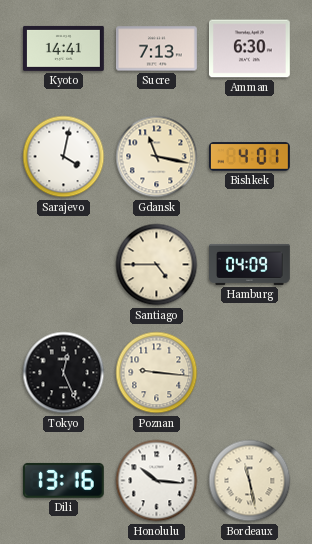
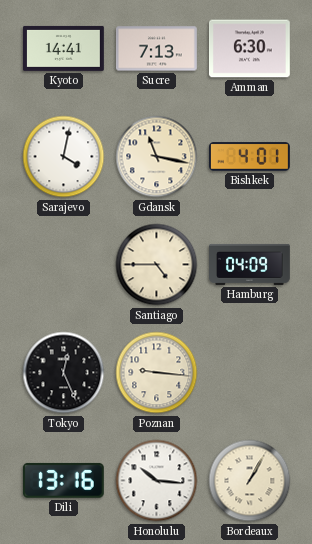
Bordeaux: 11:28 -> 1:05 (250, 481)
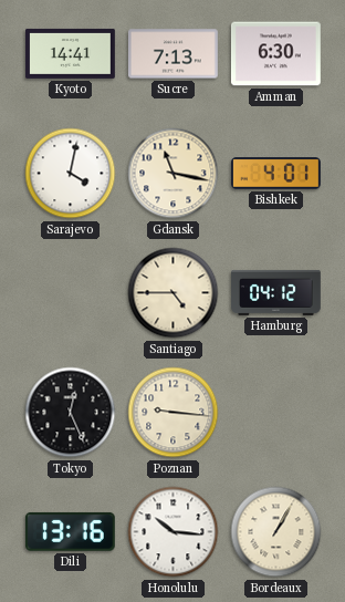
Hamburg: 04:09 -> 04:12 (276, 292)
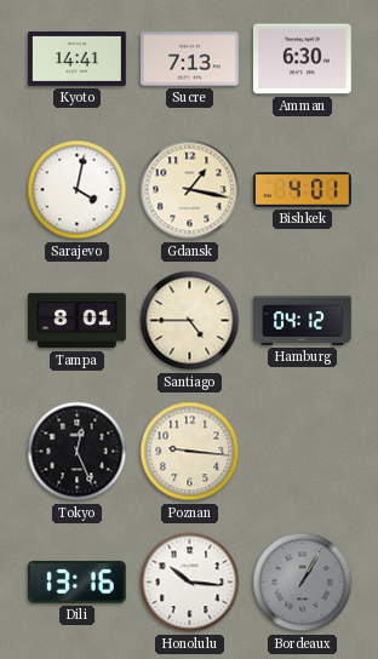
Gdansk: 11:17 -> 1:17 (190, 190)
Tampa: none -> 8:01 (78, 321)
Bordeaux dial: cream -> grey (303, 583)
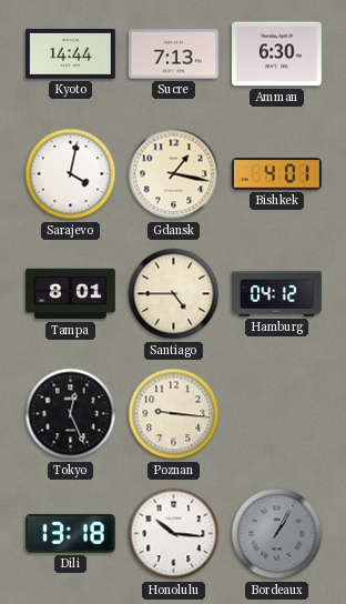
Kyoto: 14:41 -> 14:44 (71, 53)
Dili: 13:16 -> 13:18 (70, 533)
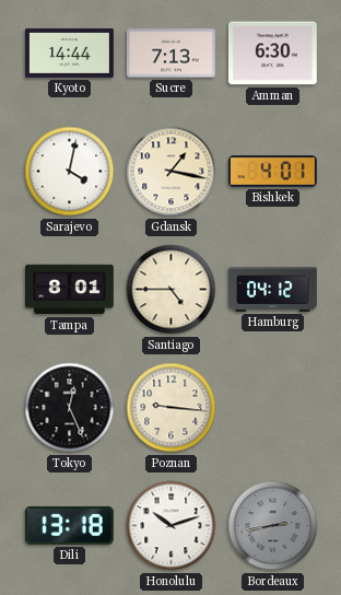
Honolulu: 10:16 -> 10:12 (172, 526)
Bordeaux: 1:05 -> 2:43 (273, 526)
